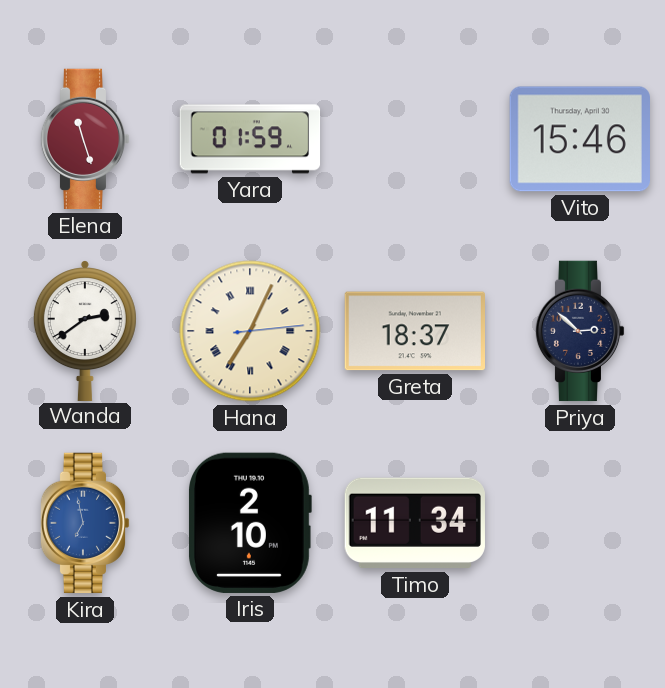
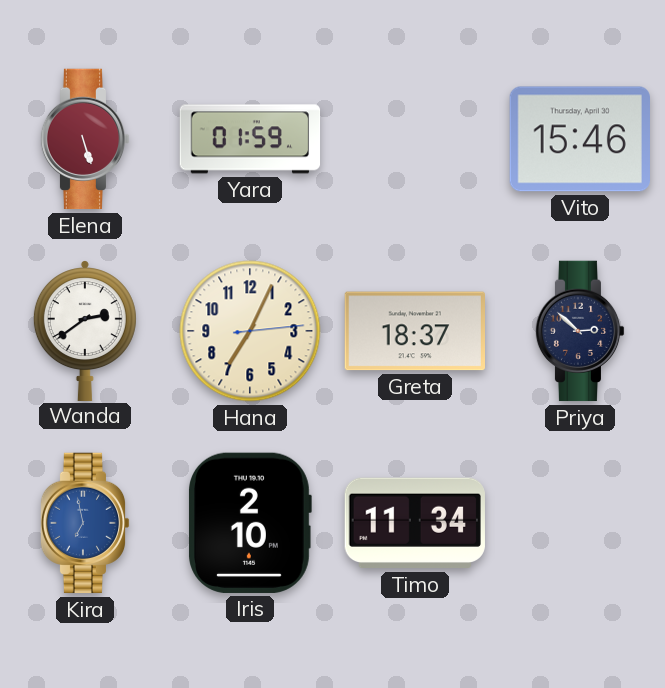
Elena: 11:27 -> 5:27 (85, 139)
Hana numerals: Roman -> Arabic (250, 331)
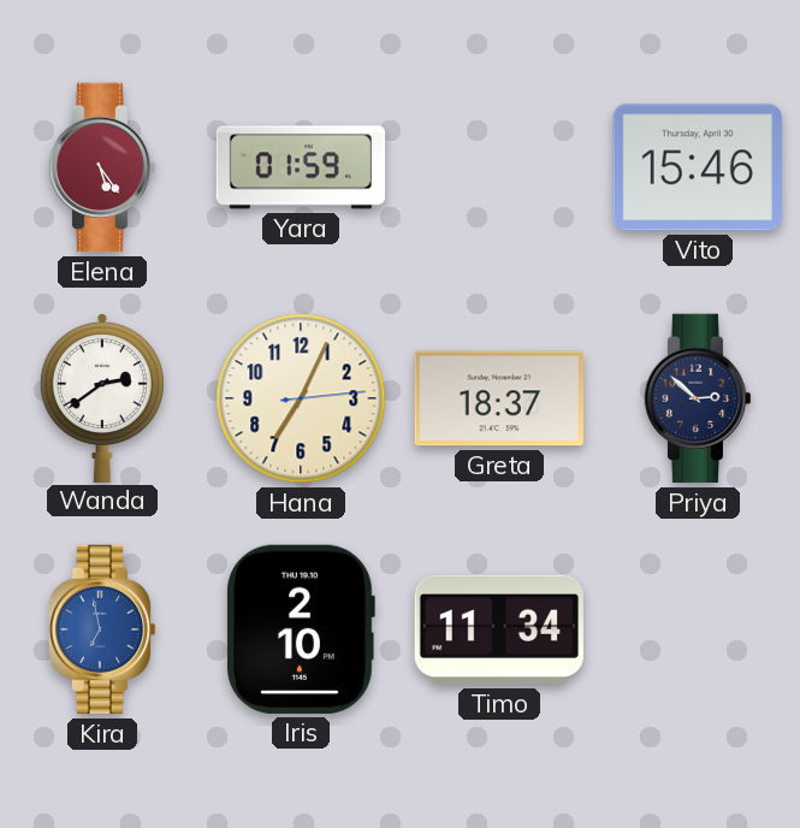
Elena: 5:27 -> 5:24 (102, 167)
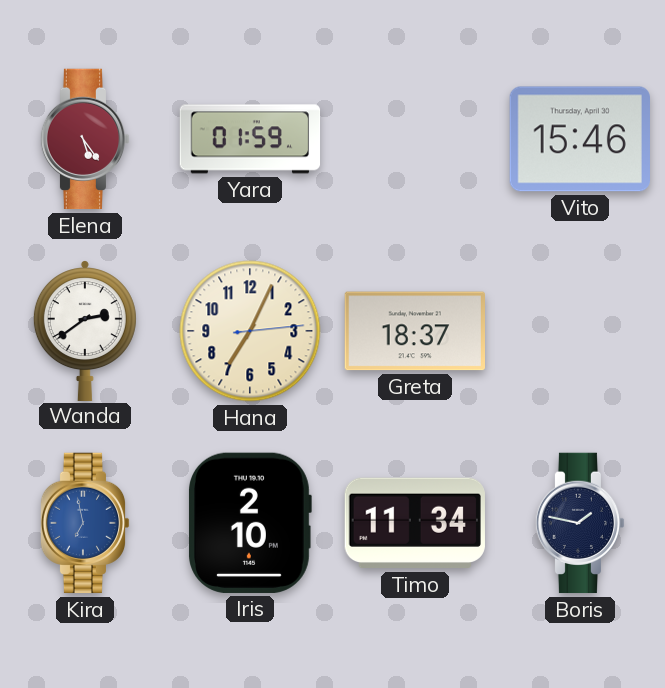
Priya: 2:52 -> none (698, 398)
Boris: none -> 1:47 (580, 523)
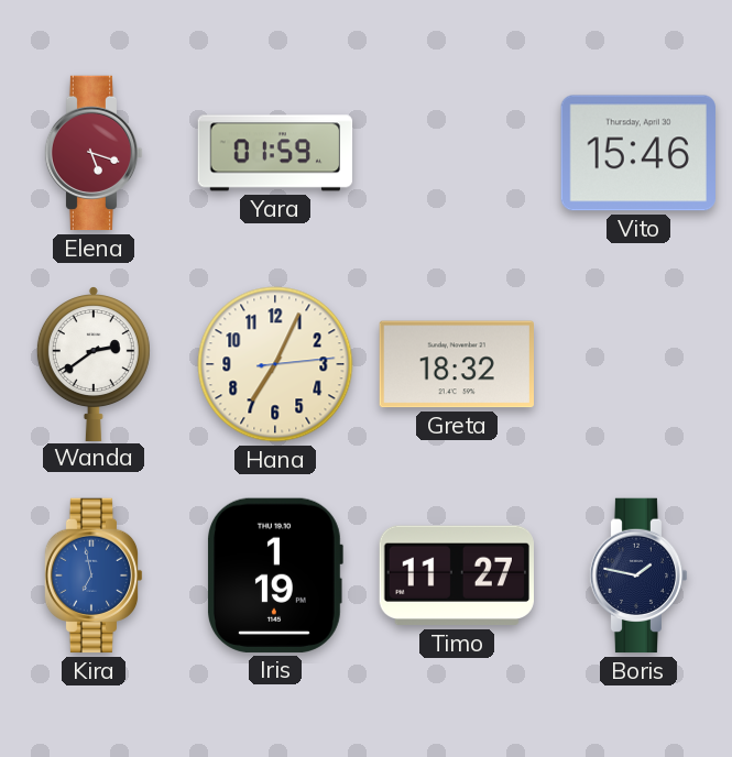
Elena: 5:24 -> 5:18 (94, 153)
Greta: 18:37 -> 18:32 (456, 364)
Iris: 2:10 -> 1:19 (275, 575)
Timo: 11:34 -> 11:27 (456, 575)
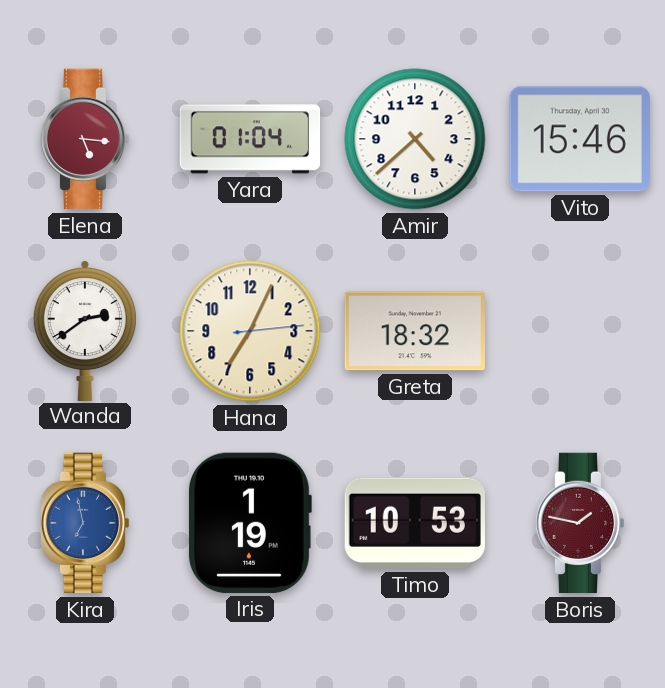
Elena: 5:18 -> 5:16 (85, 139)
Yara: 01:59 -> 01:04 (250, 139)
Amir: none -> 4:38 (415, 139)
Timo: 11:27 -> 10:53 (414, 523)
Boris dial: navy -> burgundy (580, 523)
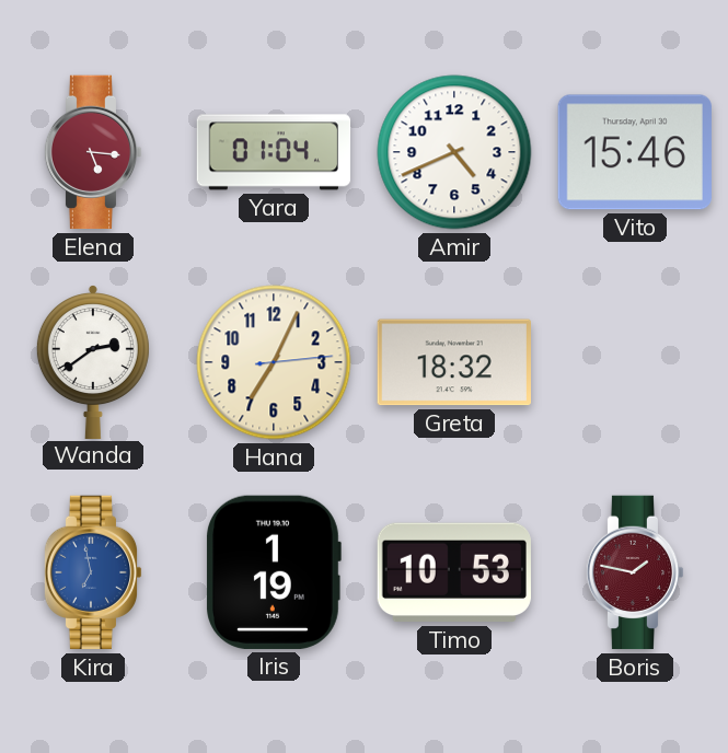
Amir: 4:38 -> 4:41 (454, 152)
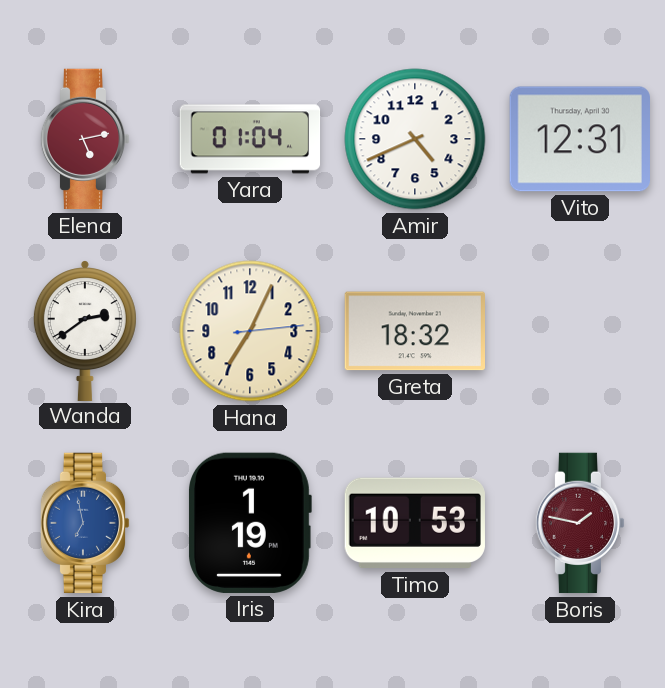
Elena: 5:16 -> 5:13 (85, 139)
Vito: 15:46 -> 12:31 (580, 139)
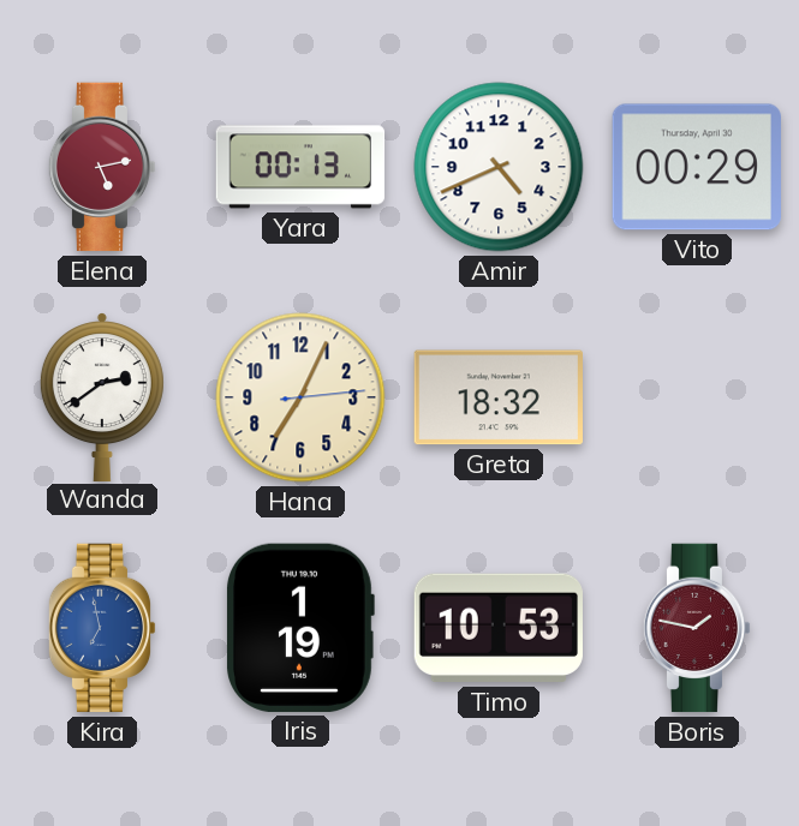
Yara: 01:04 -> 00:13 (300, 167)
Vito: 12:31 -> 00:29 (697, 167)
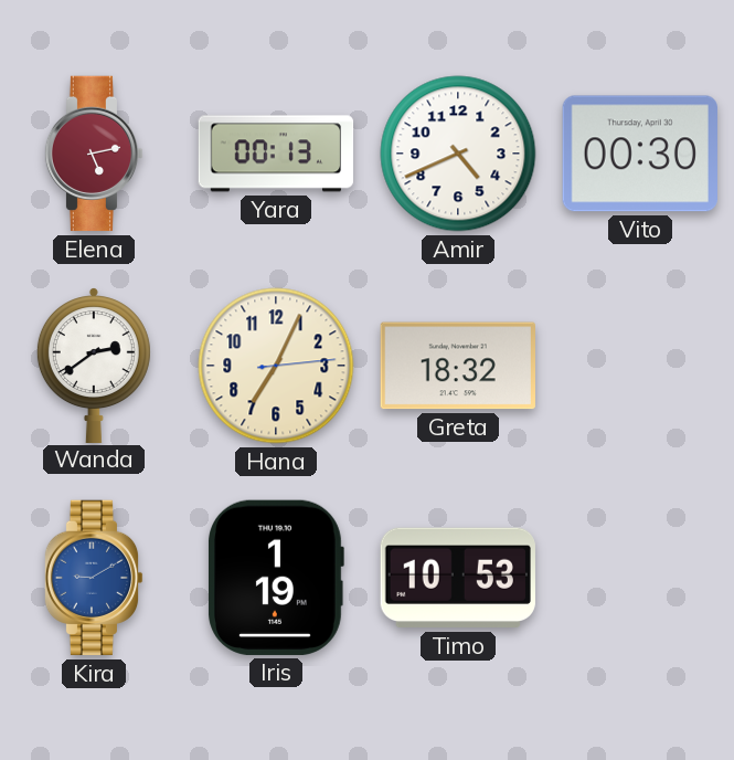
Vito: 00:29 -> 00:30 (640, 154)
Kira: 6:58 -> 9:10 (94, 578)
Boris: 1:47 -> none (697, 628)
